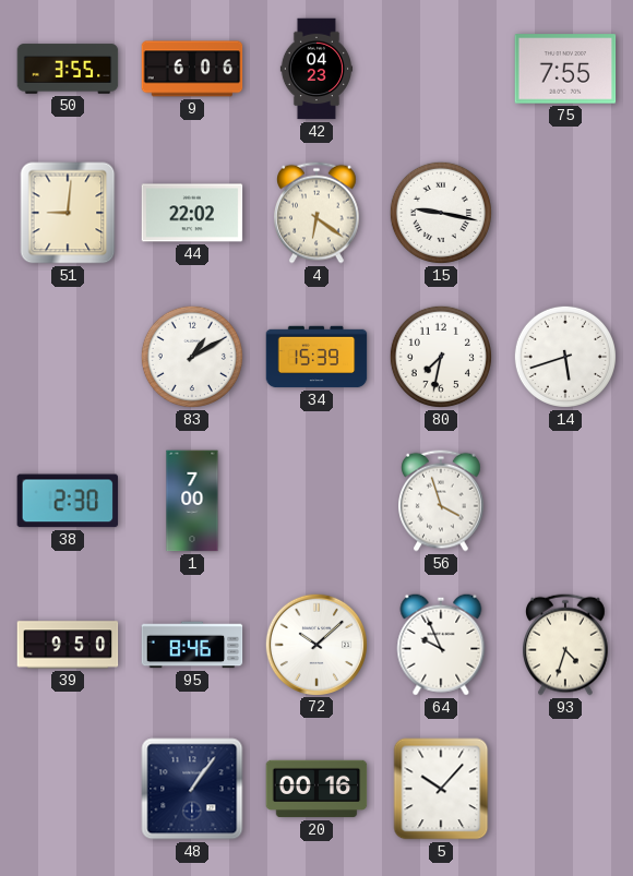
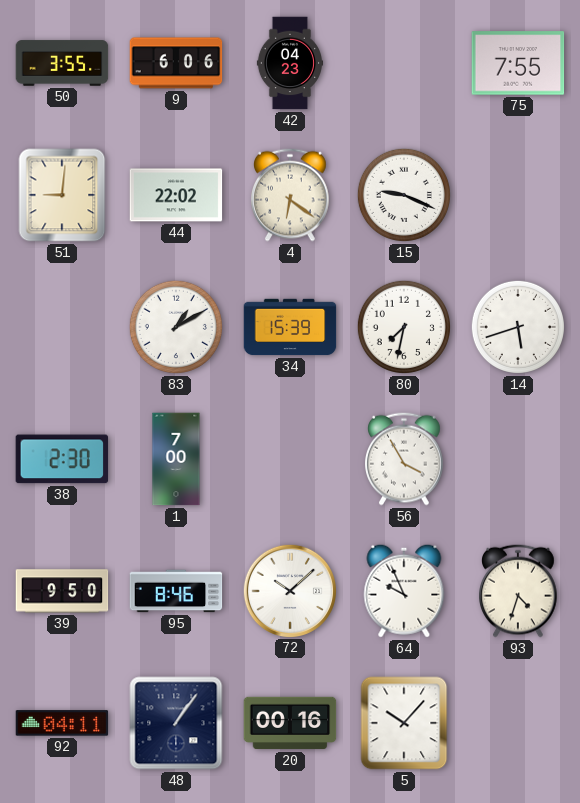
15: 9:17 -> 9:19 (404, 195)
56: 3:57 -> 3:55 (405, 459)
92: none -> 04:11 (62, 723)
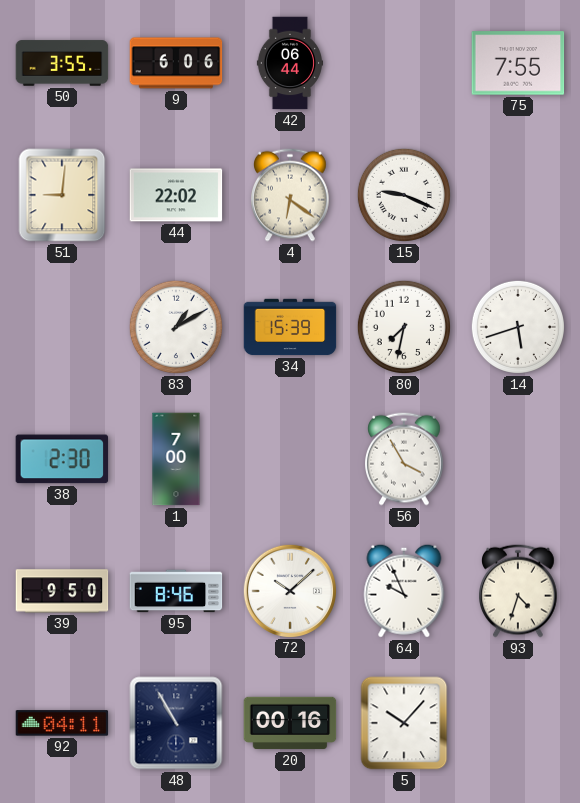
42: 04:23 -> 06:44 (289, 63)
48: 1:06 -> 10:55 (176, 723)
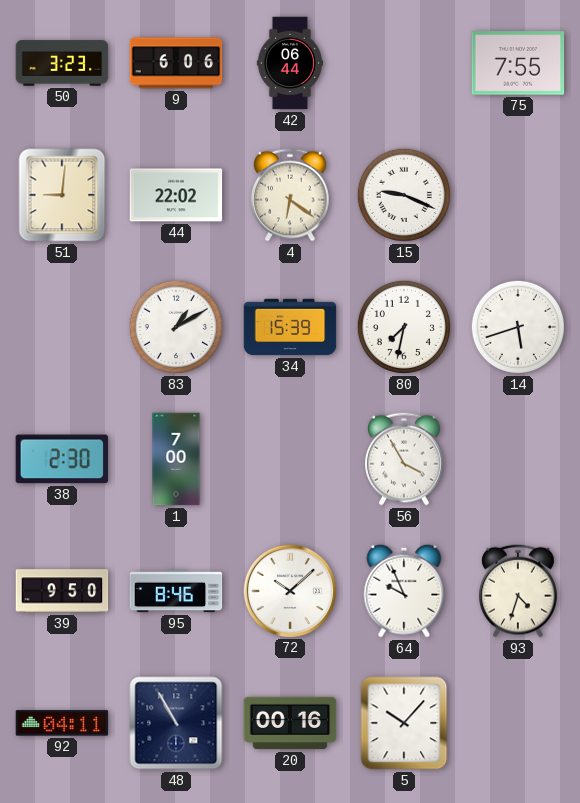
50: 3:55 -> 3:23 (62, 63)
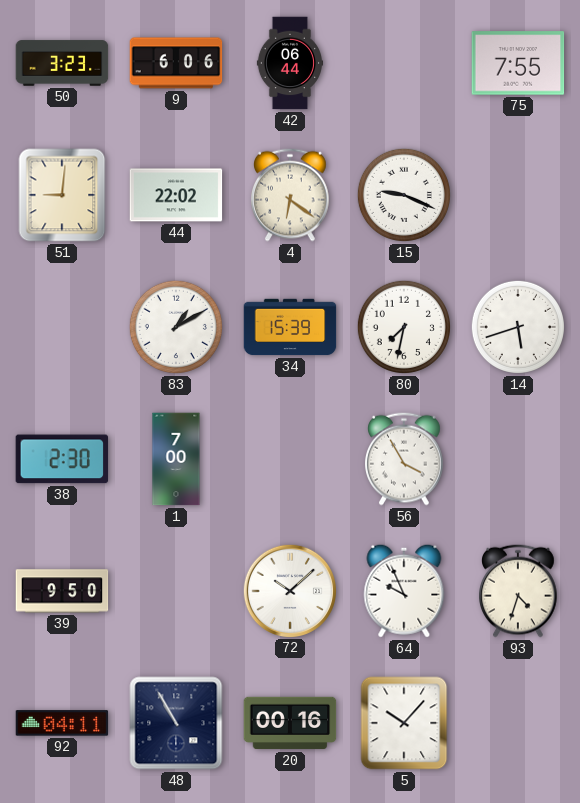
95: 8:46 -> none (176, 591)
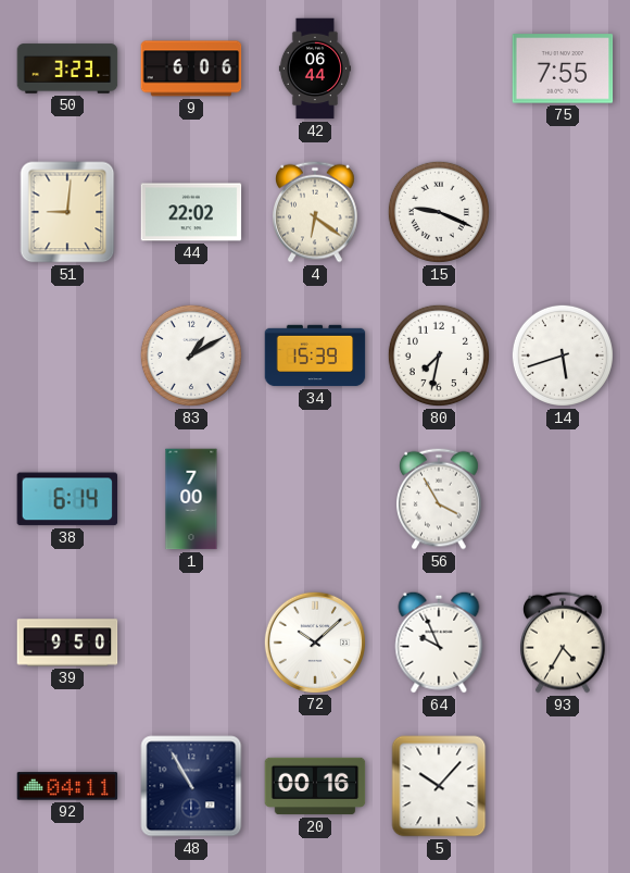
38: 2:30 -> 6:14 (67, 499)
93: 4:33 -> 4:35 (564, 643)
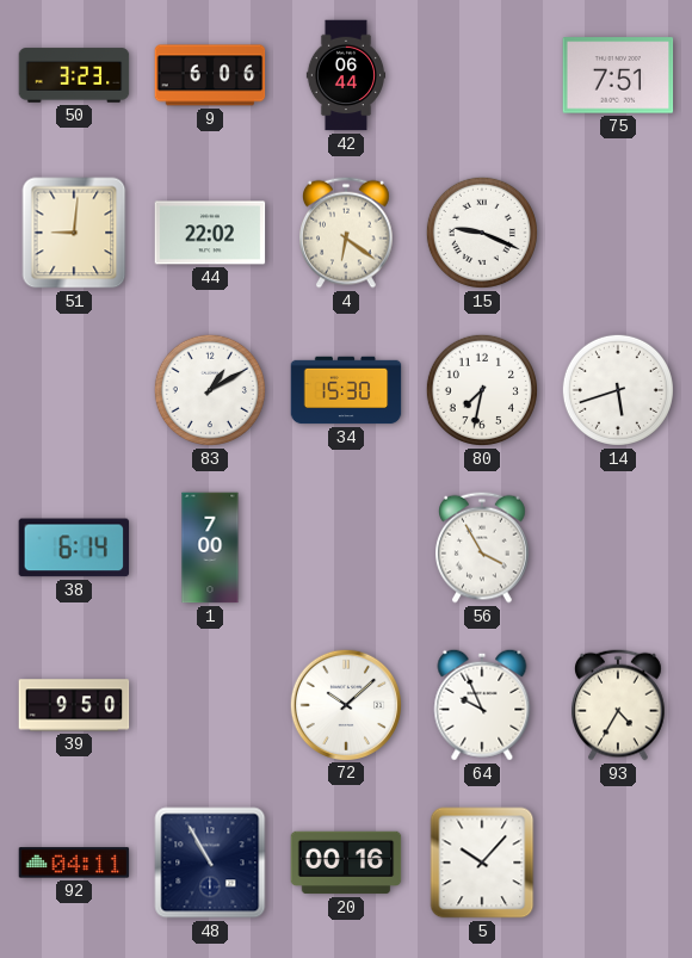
75: 7:55 -> 7:51 (618, 75)
34: 15:39 -> 15:30 (346, 390)
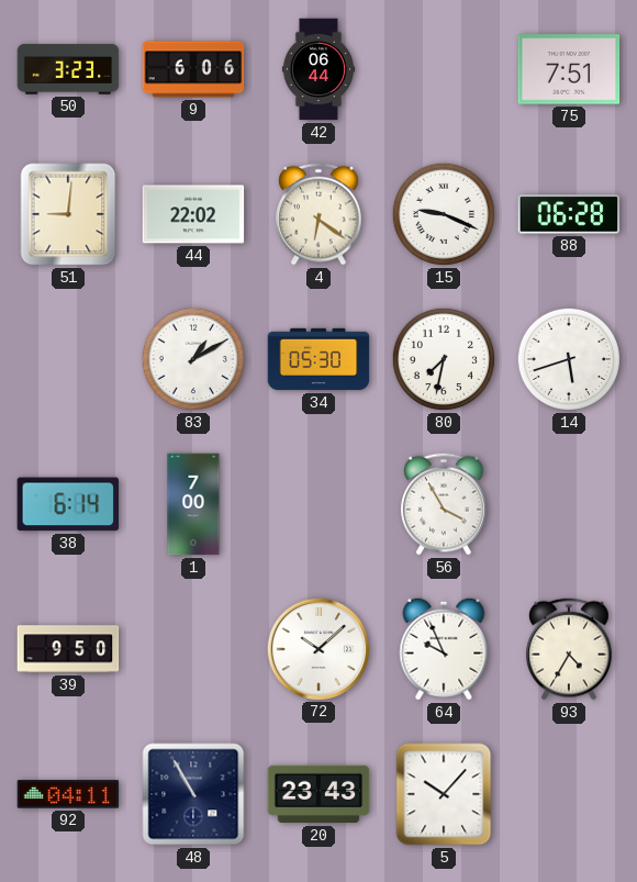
88: none -> 06:28 (569, 214)
34: 15:30 -> 05:30 (318, 359)
20: 00:16 -> 23:43 (318, 794)
